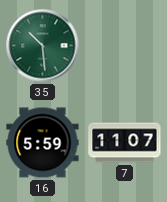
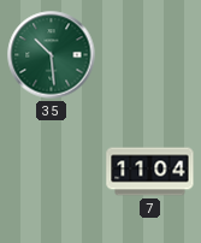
16: 5:59 -> none (43, 143)
7: 11:07 -> 11:04 (150, 172)
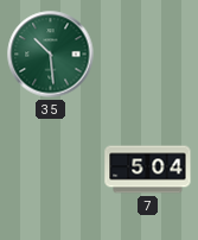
7: 11:04 -> 5:04 (148, 170)
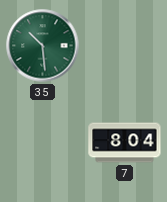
7: 5:04 -> 8:04 (125, 143)
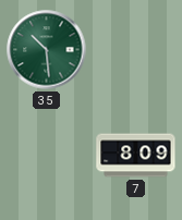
7: 8:04 -> 8:09 (136, 156)
